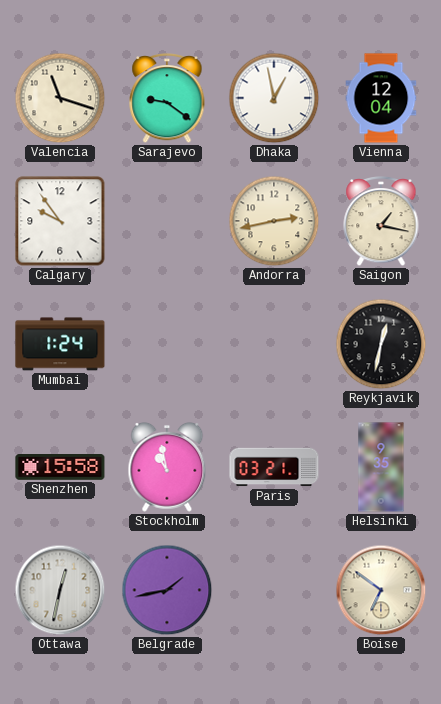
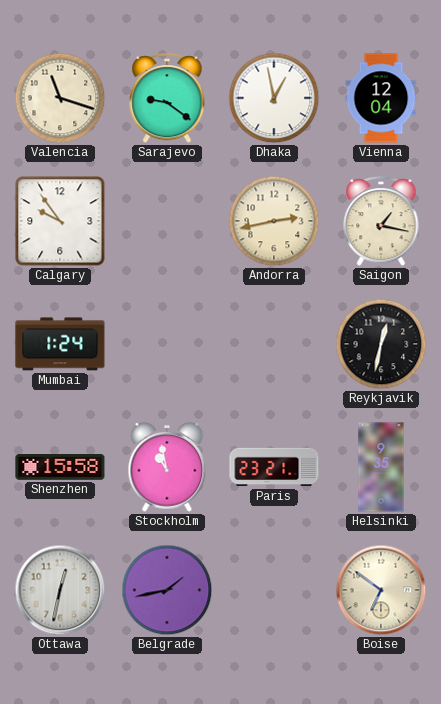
Paris: 03:21 -> 23:21 (274, 467)
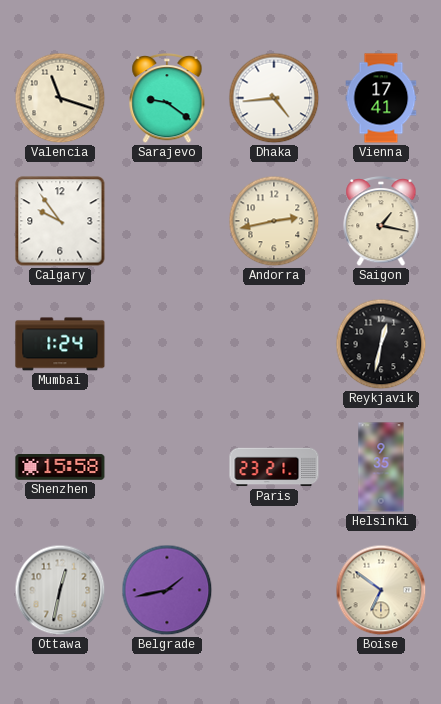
Dhaka: 12:58 -> 4:44 (274, 98)
Vienna: 12:04 -> 17:41 (381, 98)
Stockholm: 10:58 -> none (167, 467)
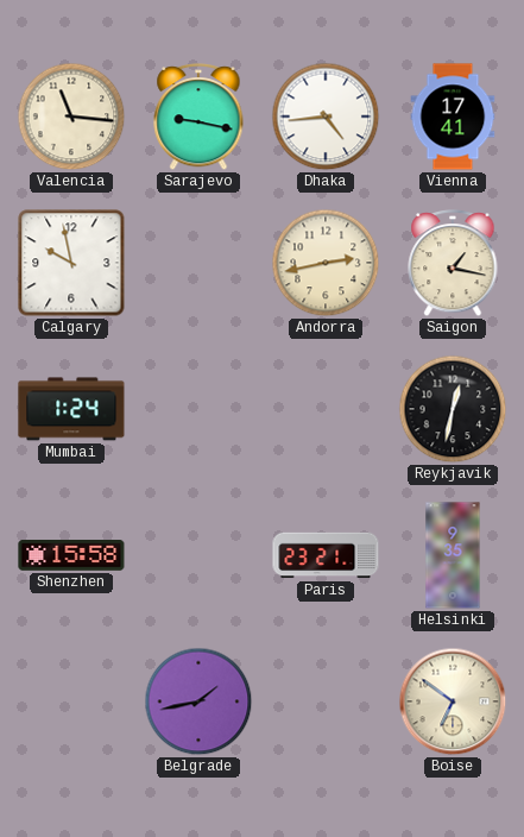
Valencia: 11:18 -> 11:16 (71, 117)
Sarajevo: 9:21 -> 9:17 (198, 118)
Calgary: 9:54 -> 9:58 (71, 263)
Ottawa: 12:32 -> none (60, 590)
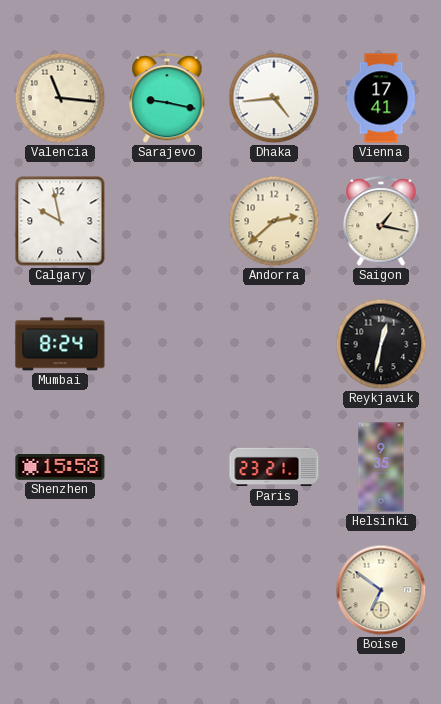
Andorra: 2:43 -> 2:38 (274, 221)
Mumbai: 1:24 -> 8:24 (60, 344)
Belgrade: 1:43 -> none (198, 701)
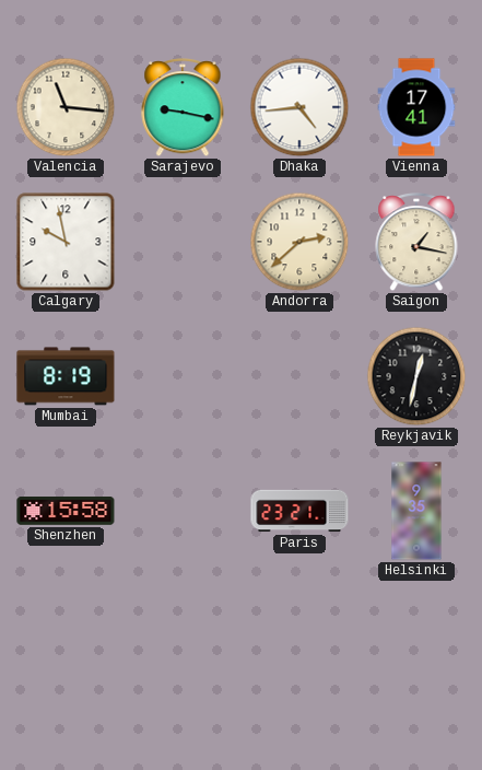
Mumbai: 8:24 -> 8:19 (66, 376)
Boise: 6:51 -> none (381, 590)
